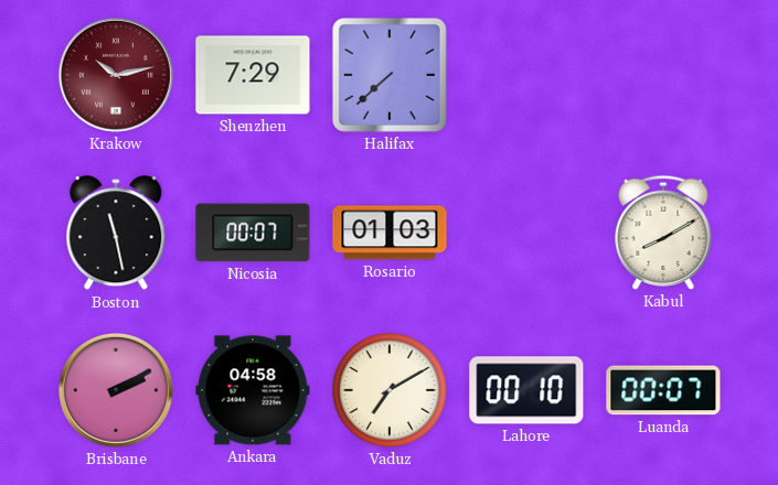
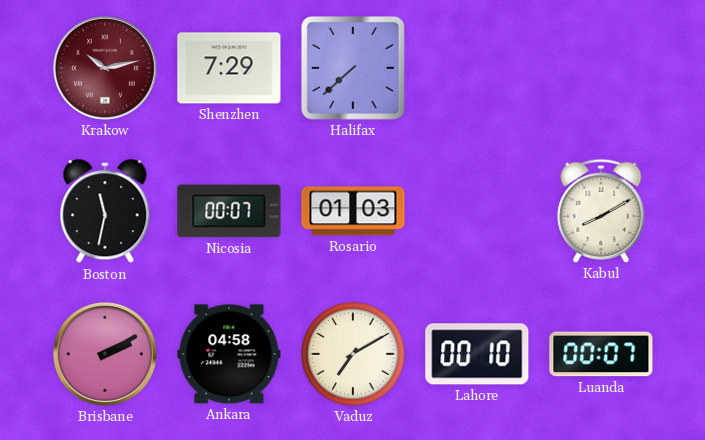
Boston: 11:28 -> 11:32 (105, 212)
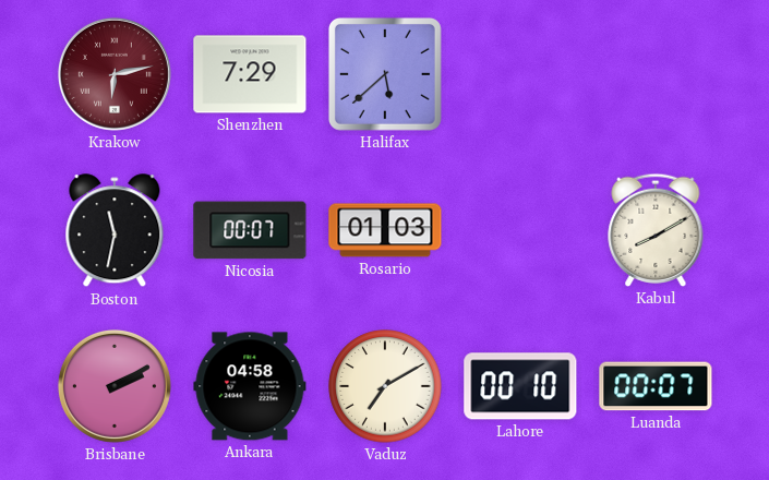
Krakow: 10:13 -> 6:13 (115, 74)
Halifax: 7:38 -> 5:38 (385, 74)
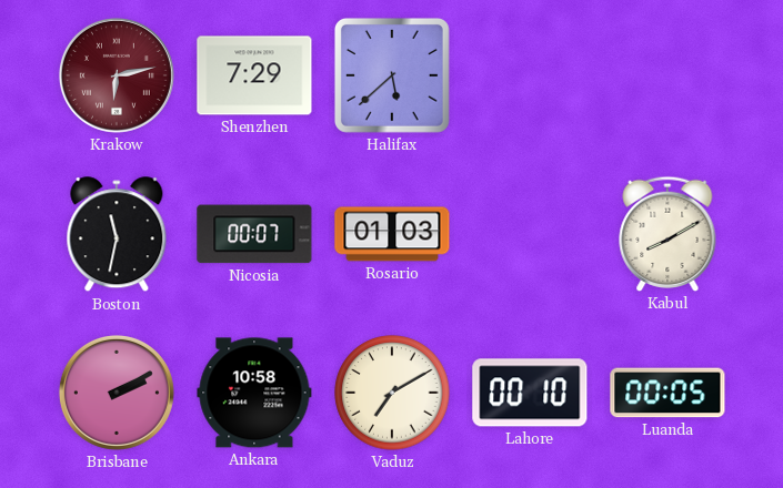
Ankara: 04:58 -> 10:58 (254, 393)
Luanda: 00:07 -> 00:05 (667, 393)
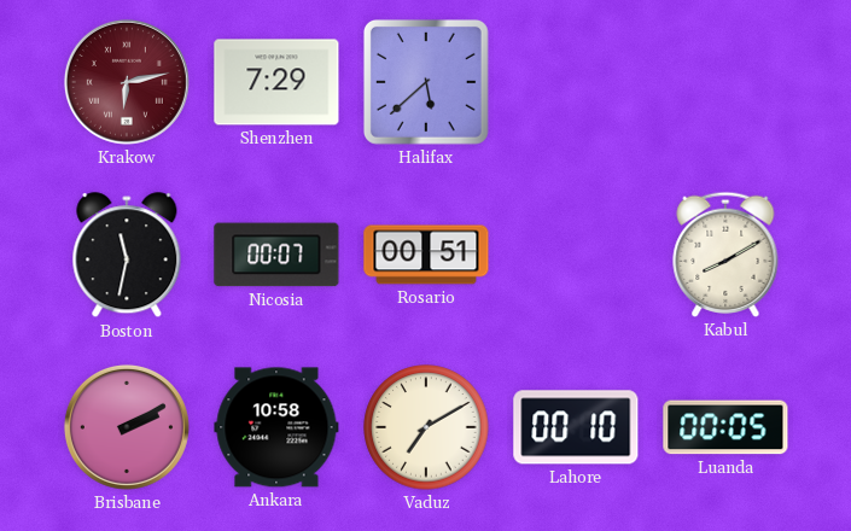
Rosario: 01:03 -> 00:51 (426, 255)
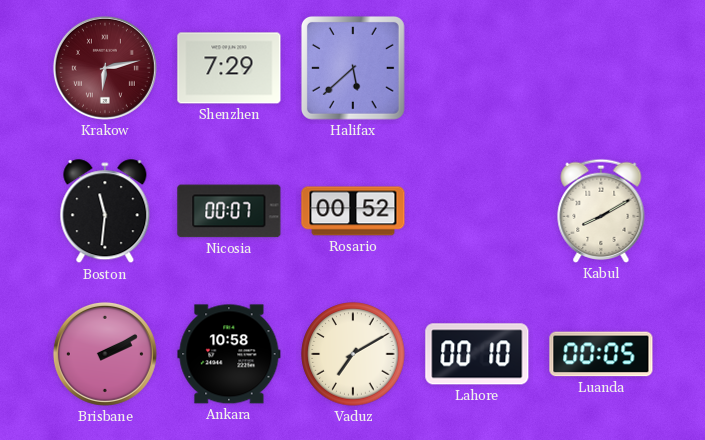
Boston: 11:32 -> 11:31 (105, 212)
Rosario: 00:51 -> 00:52 (353, 211)
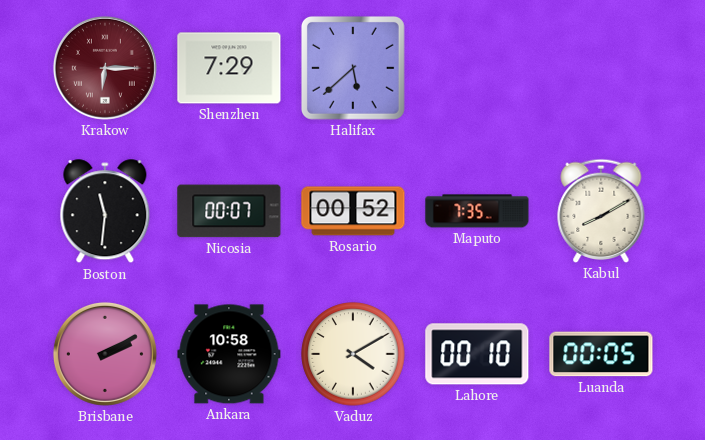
Krakow: 6:13 -> 6:15 (105, 68)
Maputo: none -> 7:35 (477, 211)
Vaduz: 7:10 -> 4:10 (353, 354)
